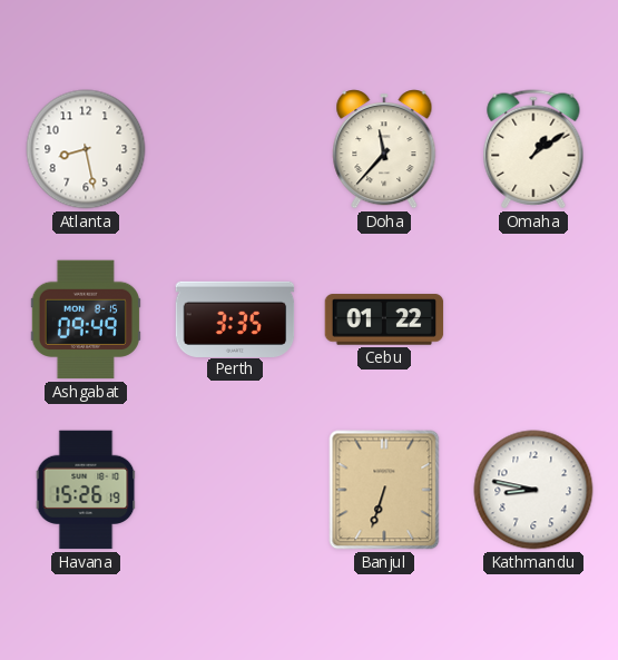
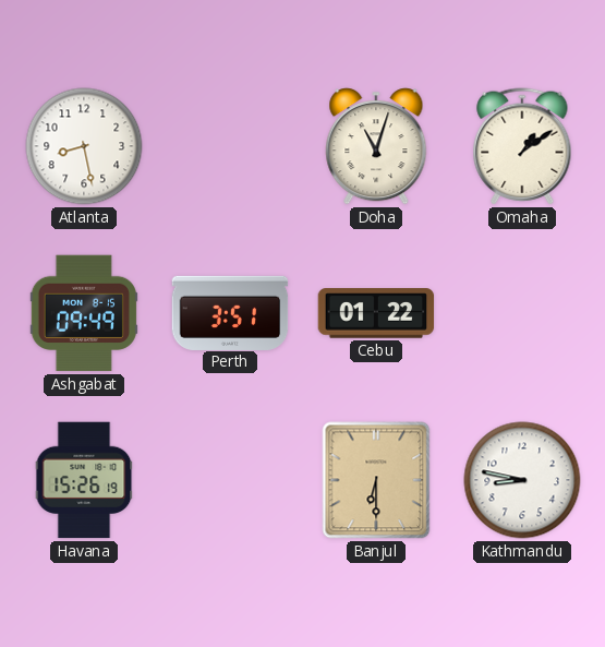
Doha: 11:37 -> 11:03 (376, 146)
Perth: 3:35 -> 3:51 (230, 312)
Banjul: 6:33 -> 6:30 (376, 480)
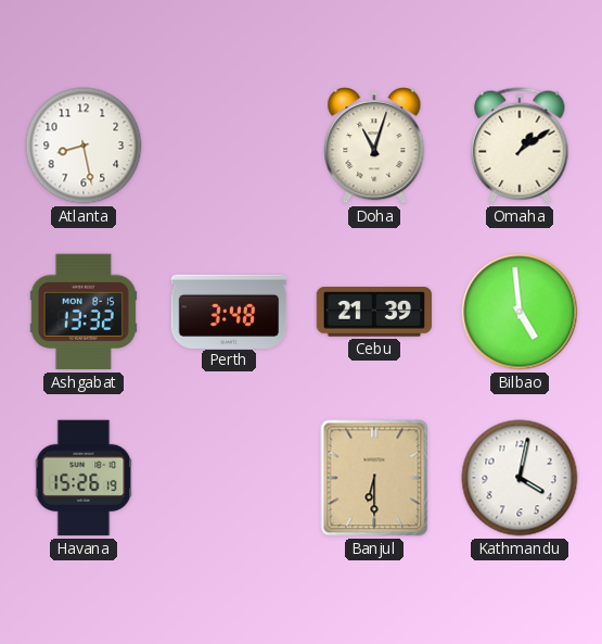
Ashgabat: 09:49 -> 13:32 (84, 312)
Perth: 3:51 -> 3:48 (229, 311)
Cebu: 01:22 -> 21:39 (374, 312)
Bilbao: none -> 4:59 (520, 312)
Kathmandu: 8:47 -> 4:02 (520, 478)
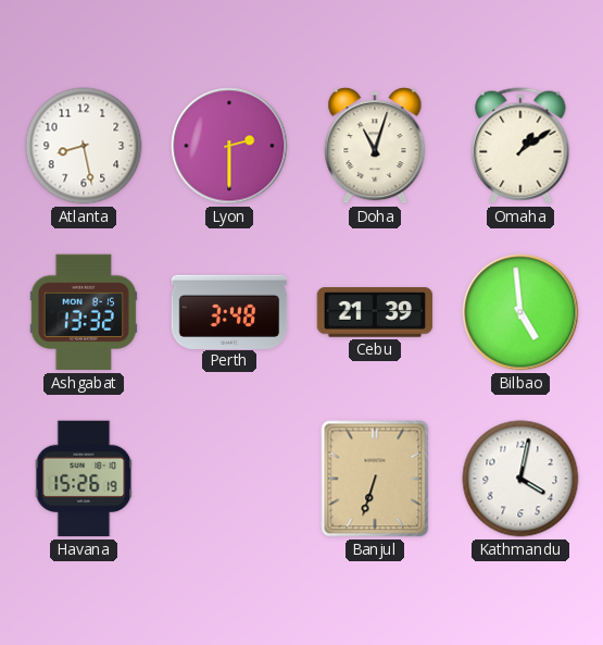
Lyon: none -> 2:30 (229, 146)
Banjul: 6:30 -> 6:33 (375, 479)
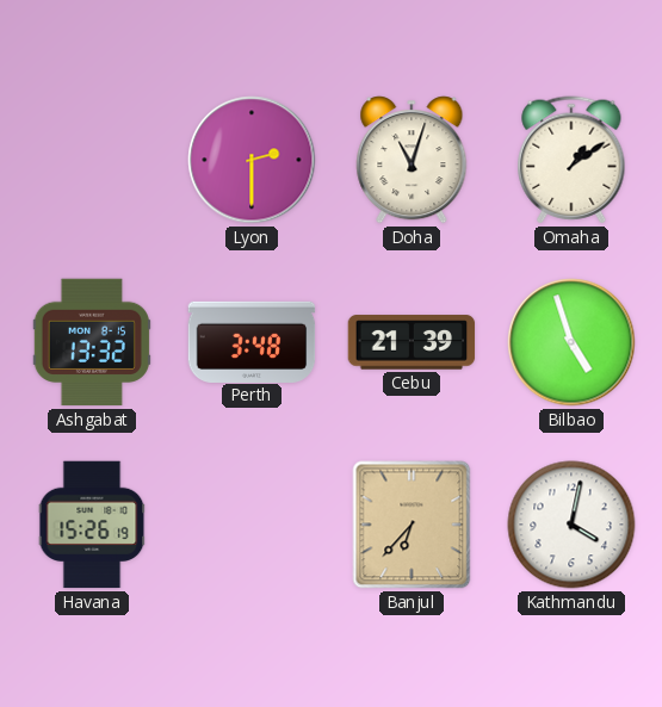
Atlanta: 8:28 -> none (84, 146)
Bilbao: 4:59 -> 4:57 (571, 342)
Banjul: 6:33 -> 6:37 (412, 525)
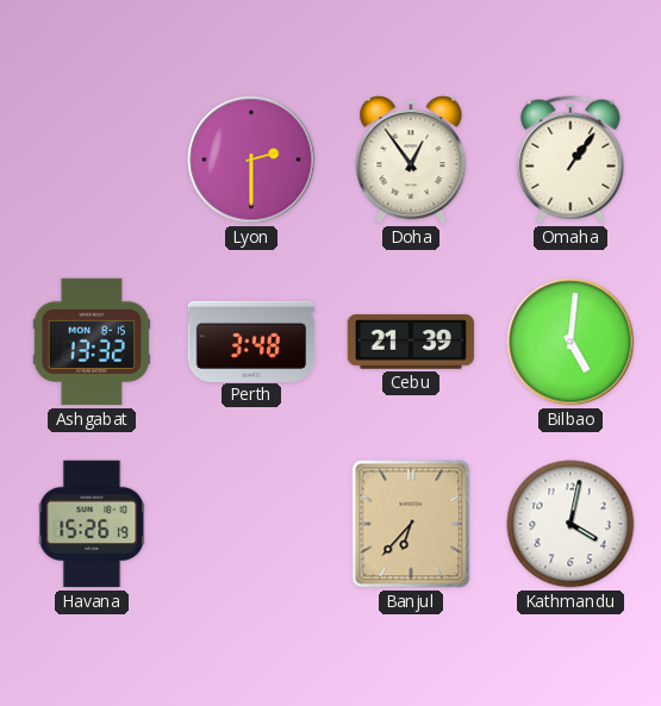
Doha: 11:03 -> 12:54 (411, 160)
Omaha: 1:09 -> 1:06 (570, 160)
Bilbao: 4:57 -> 5:01 (570, 342)
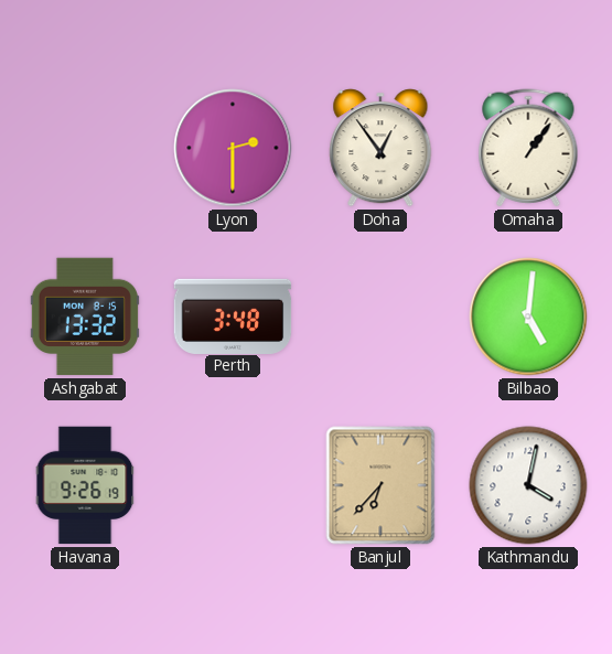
Cebu: 21:39 -> none (411, 342)
Havana: 15:26 -> 9:26 (85, 485)
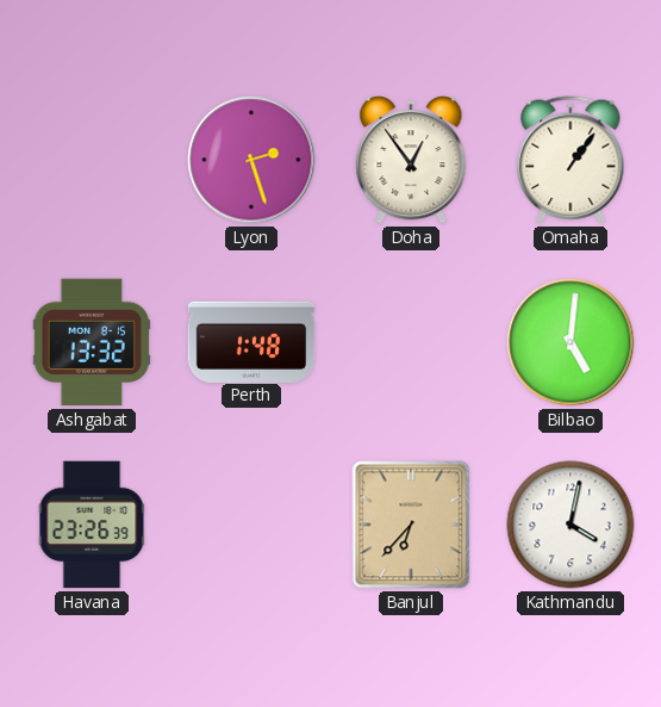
Lyon: 2:30 -> 2:27 (251, 160)
Perth: 3:48 -> 1:48 (251, 341)
Havana: 9:26 -> 23:26 (92, 525)
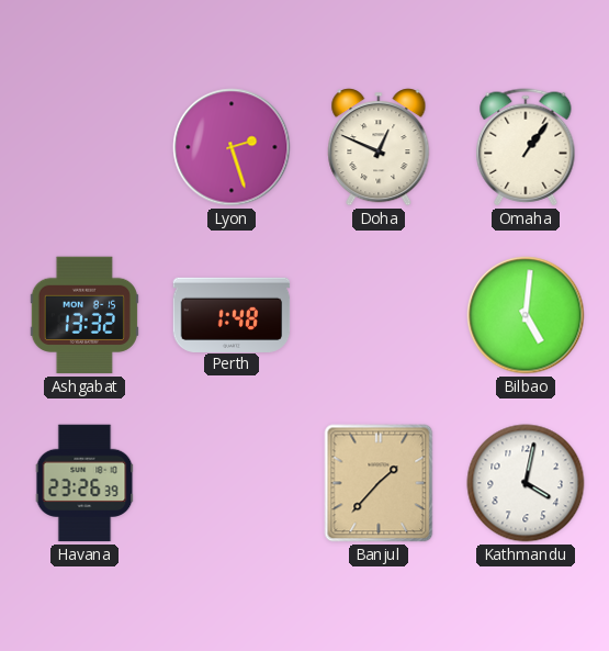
Doha: 12:54 -> 12:49 (379, 147)
Banjul: 6:37 -> 1:37 (379, 483)
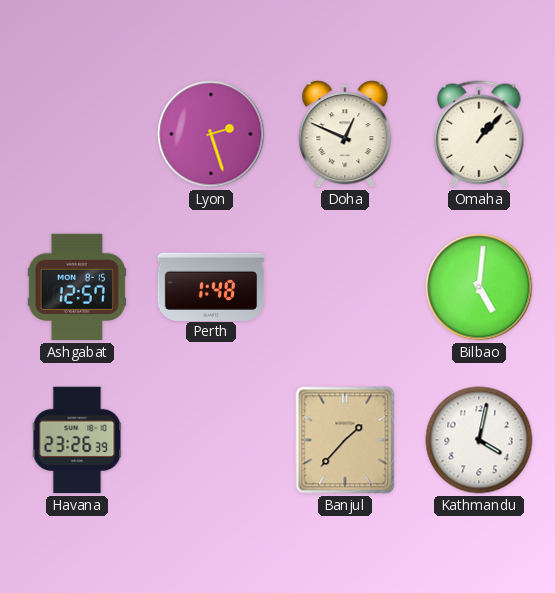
Omaha: 1:06 -> 1:07 (479, 134)
Ashgabat: 13:32 -> 12:57 (77, 287)
